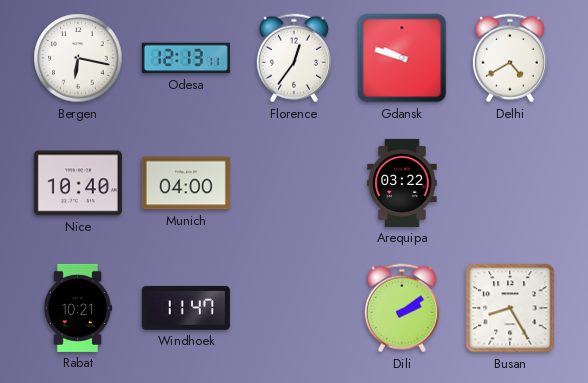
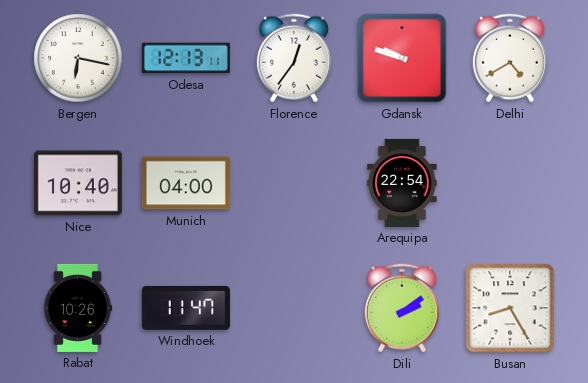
Arequipa: 03:22 -> 22:54 (402, 183)
Rabat: 10:21 -> 10:26 (78, 308)
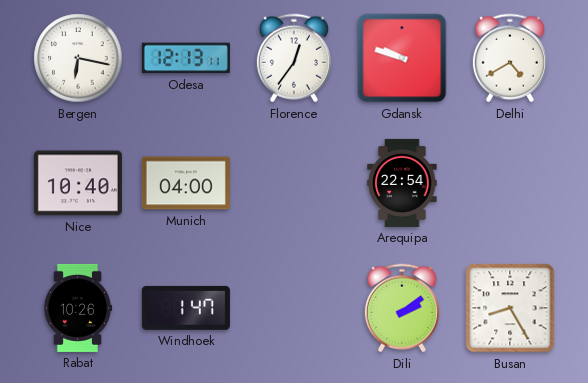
Windhoek: 11:47 -> 1:47 (186, 308)
